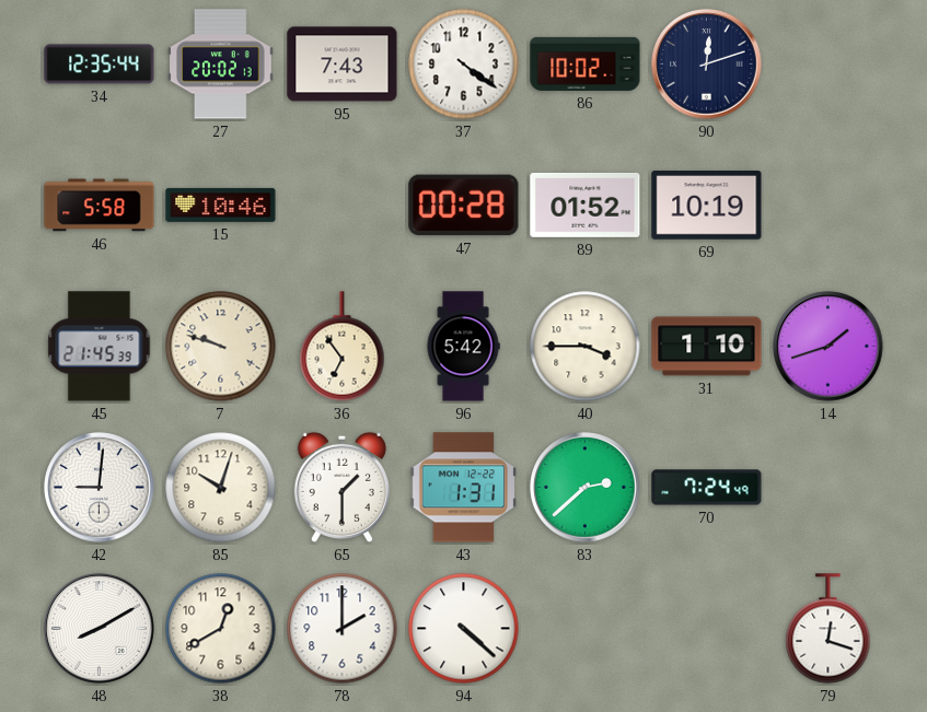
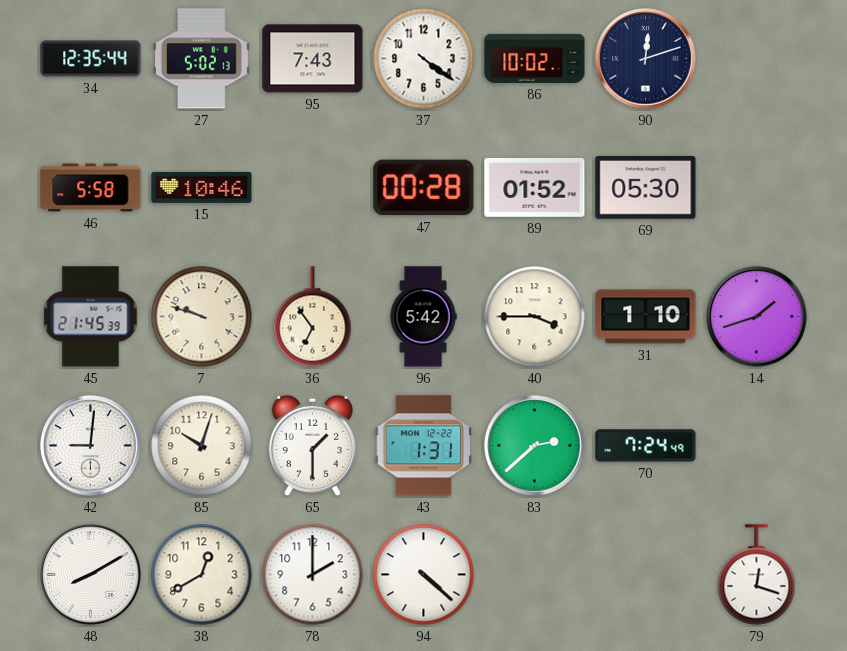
27: 20:02 -> 5:02 (202, 59)
69: 10:19 -> 05:30 (646, 187)
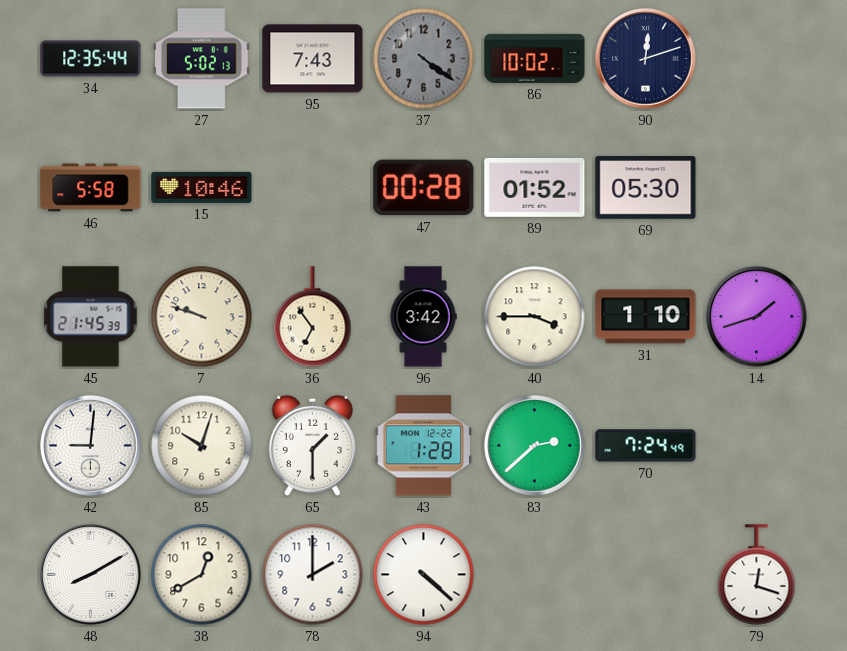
37 dial: white -> grey (424, 59)
96: 5:42 -> 3:42 (423, 317)
43: 1:31 -> 1:28 (424, 446)
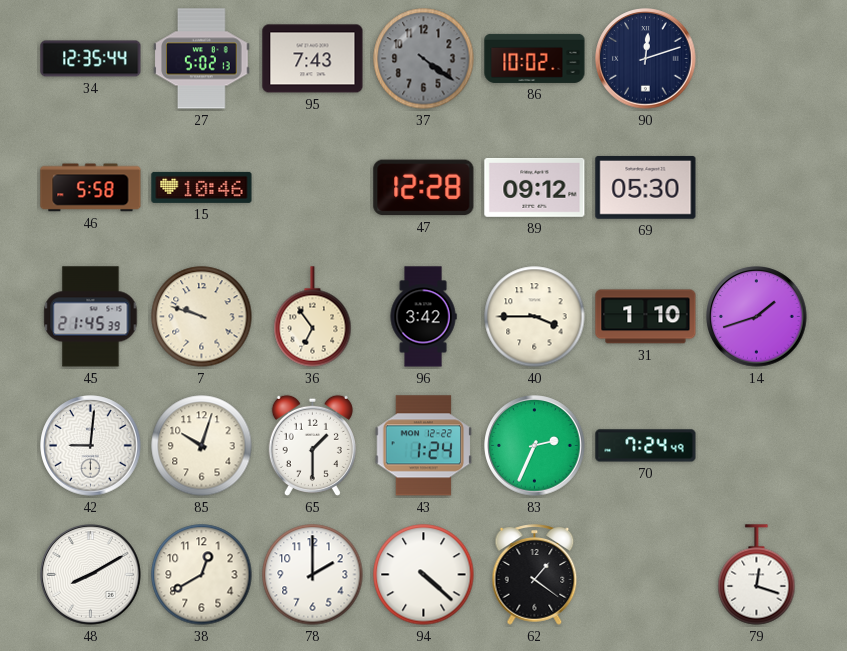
47: 00:28 -> 12:28 (424, 188)
89: 01:52 -> 09:12 (535, 187)
43: 1:28 -> 1:24 (424, 446)
83: 2:38 -> 2:34 (535, 446)
62: none -> 1:21 (535, 575)
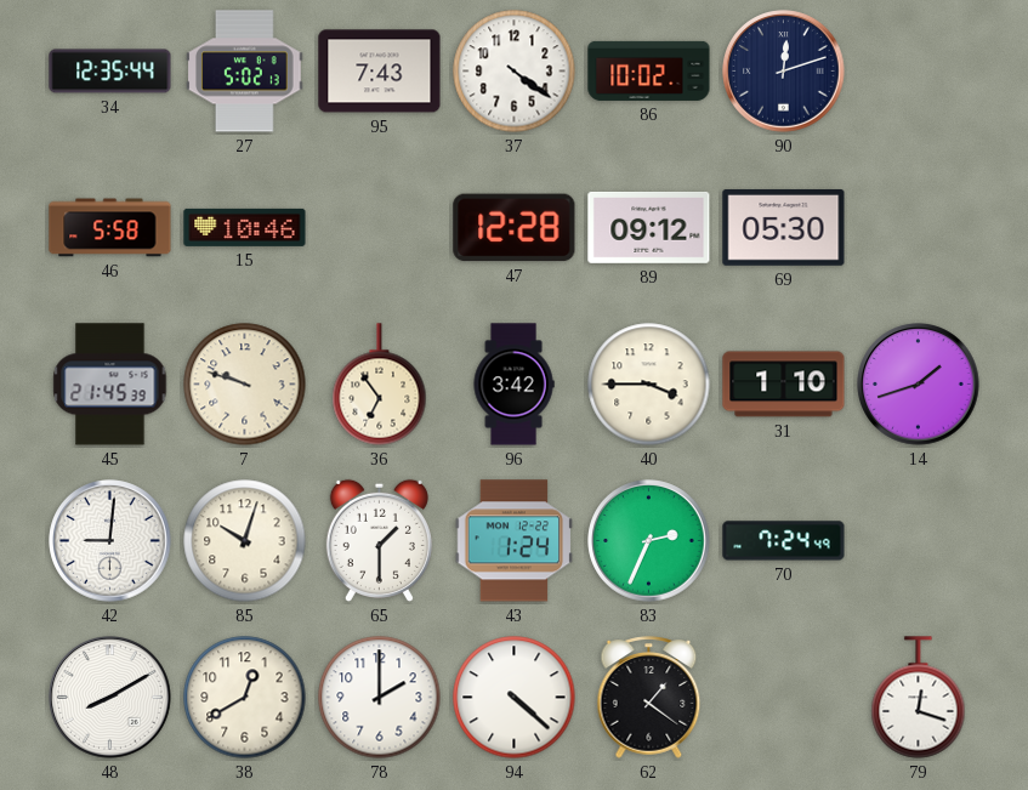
37 dial: grey -> white (515, 72)
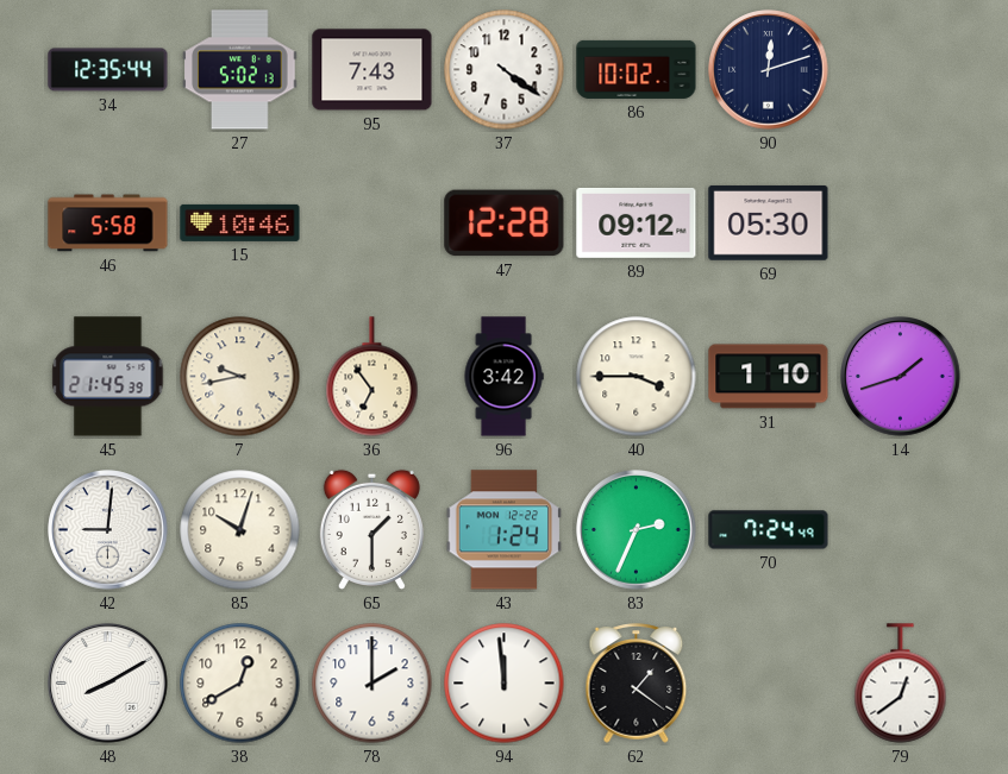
7: 9:48 -> 9:43 (240, 377)
94: 4:22 -> 11:59 (505, 684)
79: 12:18 -> 12:39 (901, 684)
